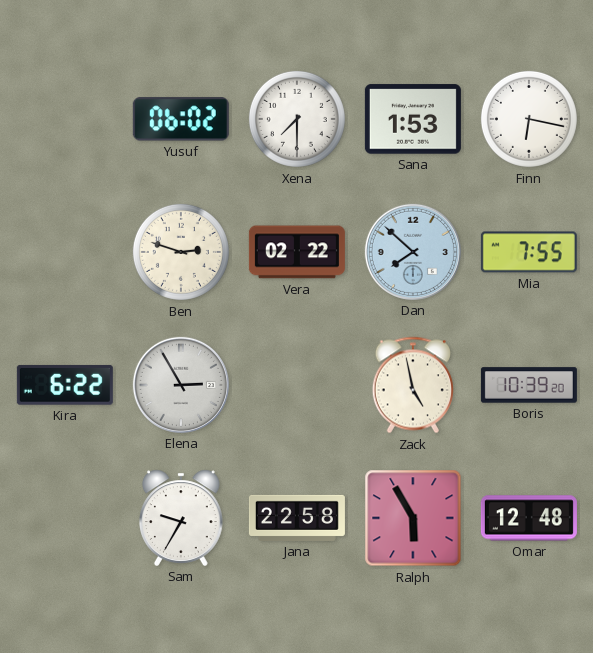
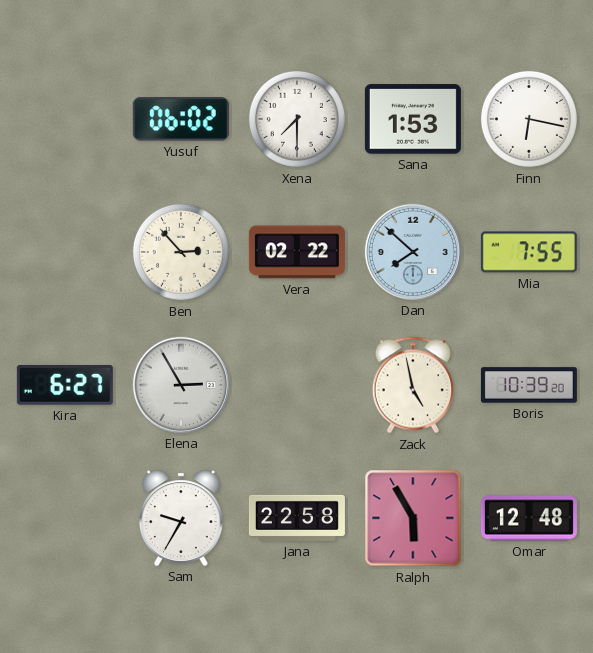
Ben: 2:48 -> 2:53 (181, 252)
Kira: 6:22 -> 6:27 (65, 385)
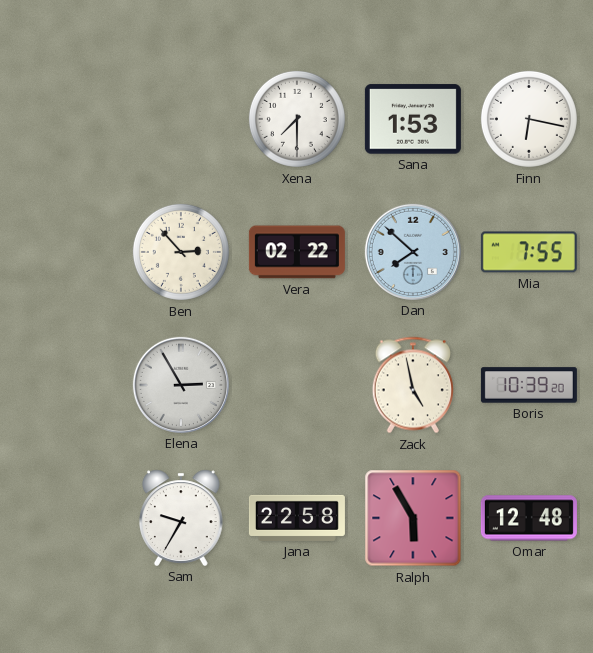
Yusuf: 06:02 -> none (181, 119)
Kira: 6:27 -> none (65, 385)
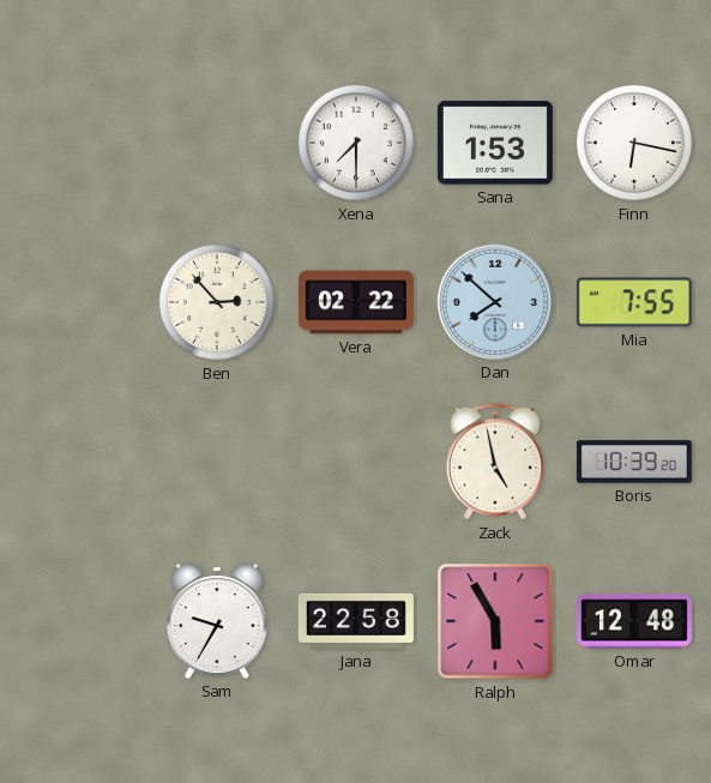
Elena: 2:55 -> none (181, 385)
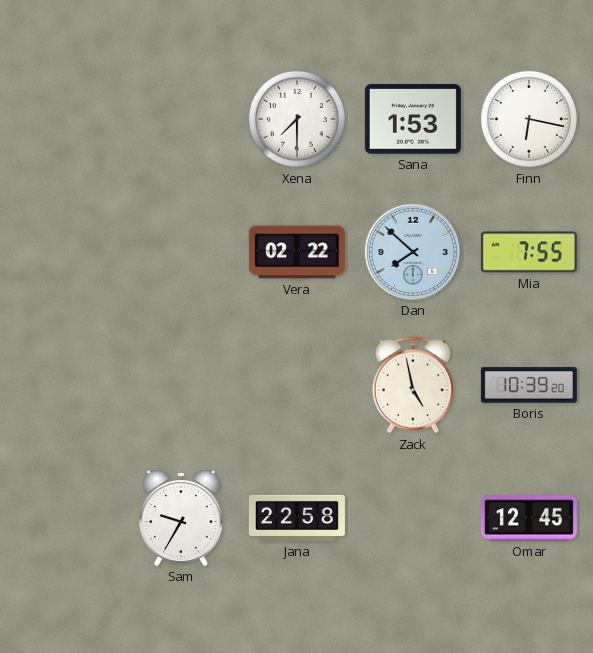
Ben: 2:53 -> none (217, 302)
Ralph: 5:55 -> none (495, 621)
Omar: 12:48 -> 12:45 (529, 518)
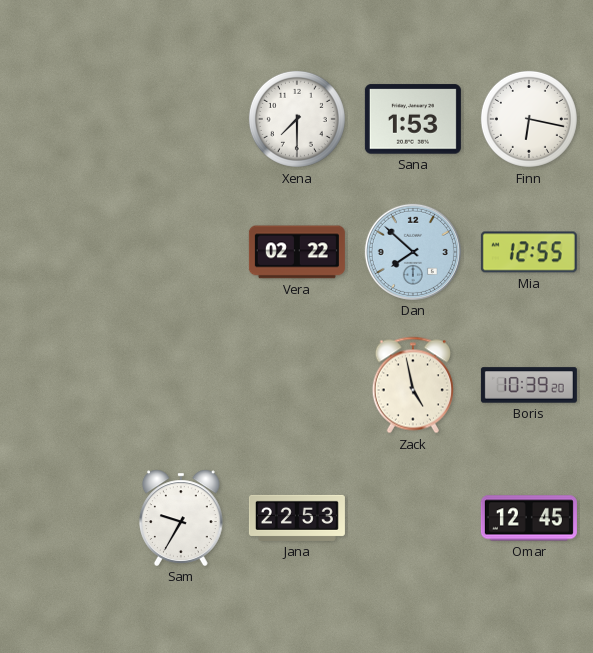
Mia: 7:55 -> 12:55 (529, 252)
Jana: 22:58 -> 22:53 (297, 518)
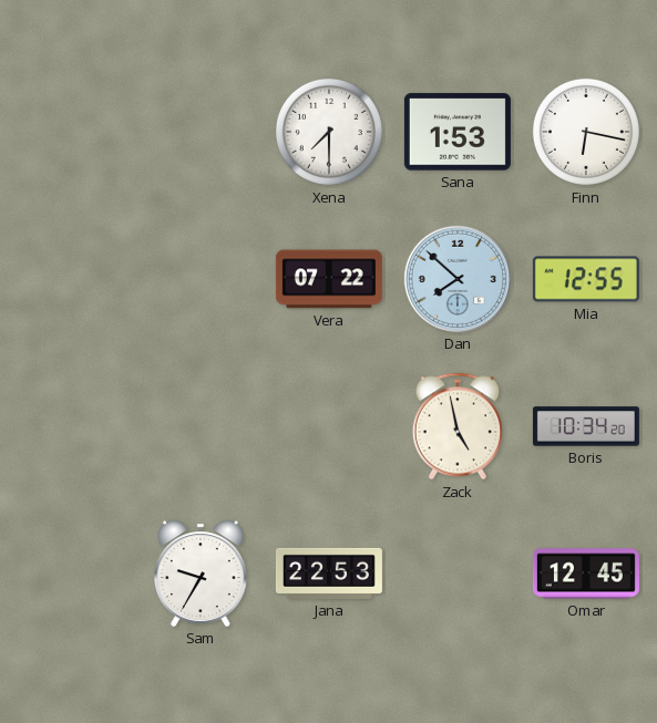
Vera: 02:22 -> 07:22 (329, 279)
Boris: 10:39 -> 10:34 (586, 426)
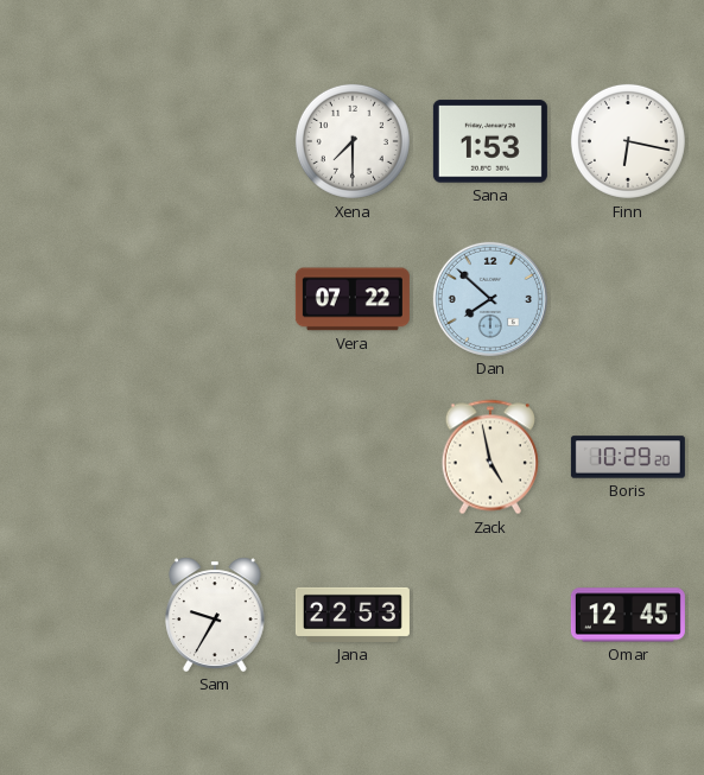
Mia: 12:55 -> none (586, 279)
Boris: 10:34 -> 10:29 (628, 457)
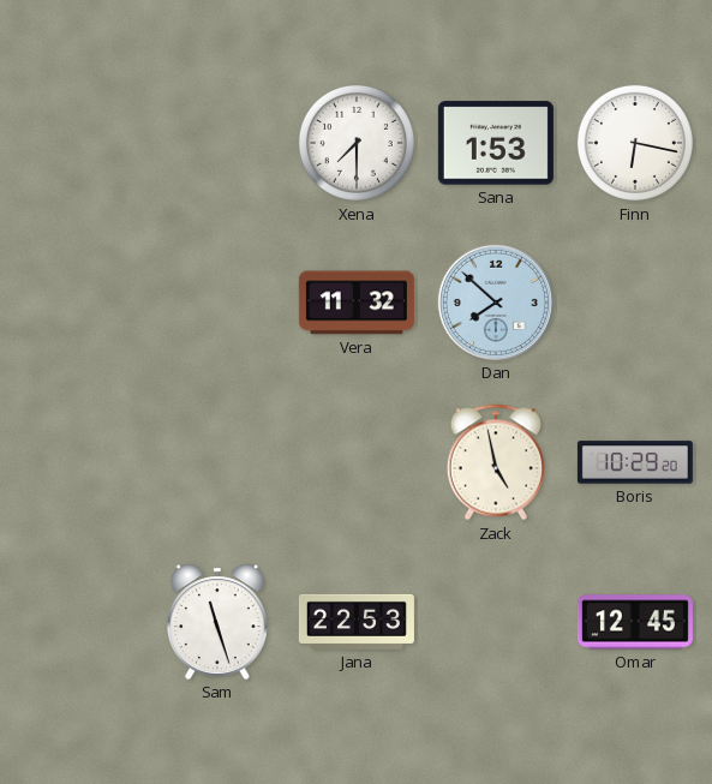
Vera: 07:22 -> 11:32 (357, 303)
Sam: 9:35 -> 11:27 (217, 622)
